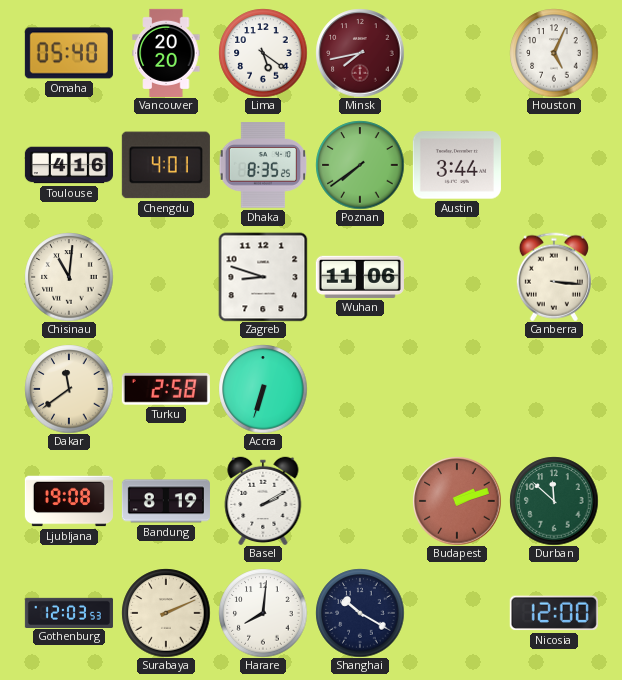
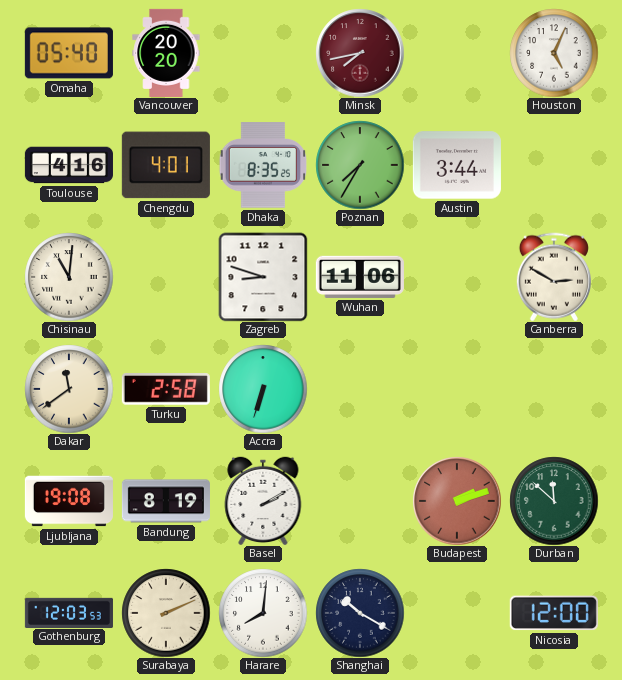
Lima: 5:21 -> none (263, 53)
Poznan: 7:39 -> 7:35 (360, 165)
Canberra: 3:16 -> 2:50 (554, 277)
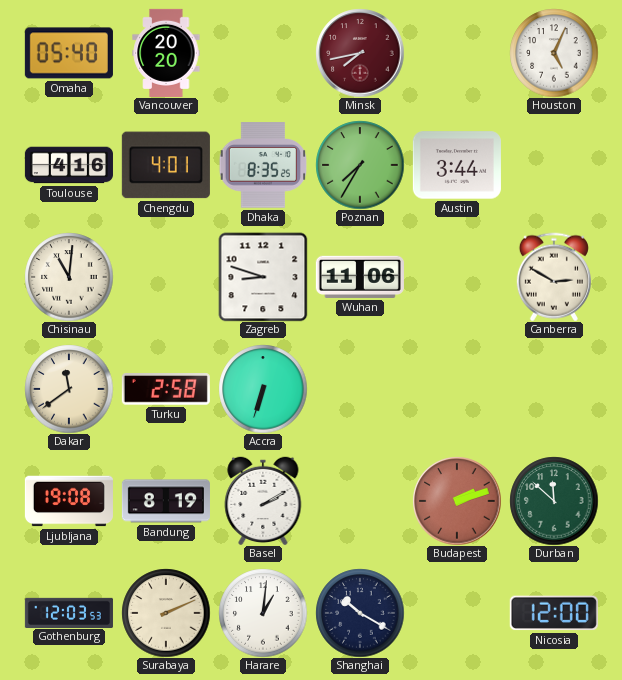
Harare: 8:01 -> 1:01 (263, 613)
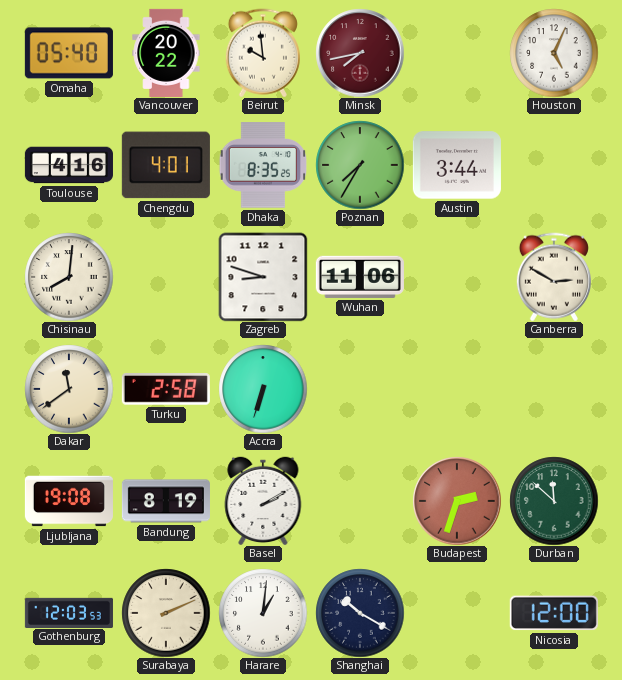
Vancouver: 20:20 -> 20:22 (166, 53)
Beirut: none -> 9:59 (263, 53)
Chisinau: 11:01 -> 8:01 (69, 277)
Budapest: 2:12 -> 2:33 (457, 501)
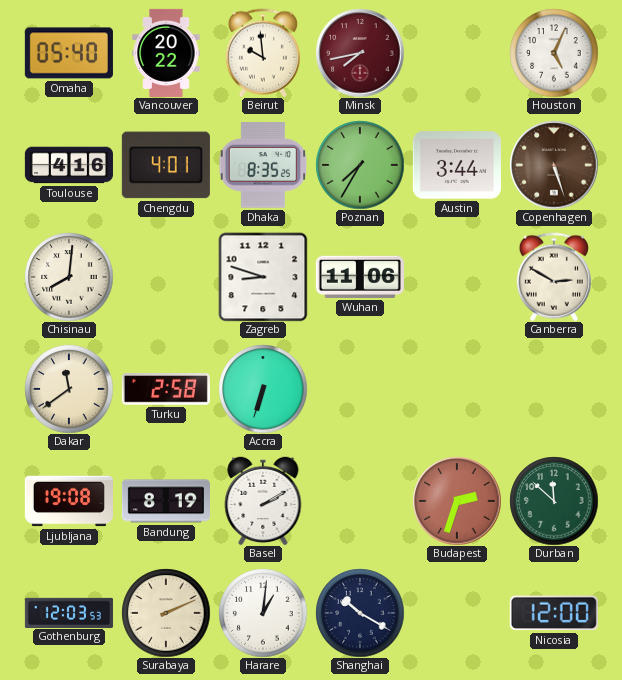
Copenhagen: none -> 5:27 (554, 165)
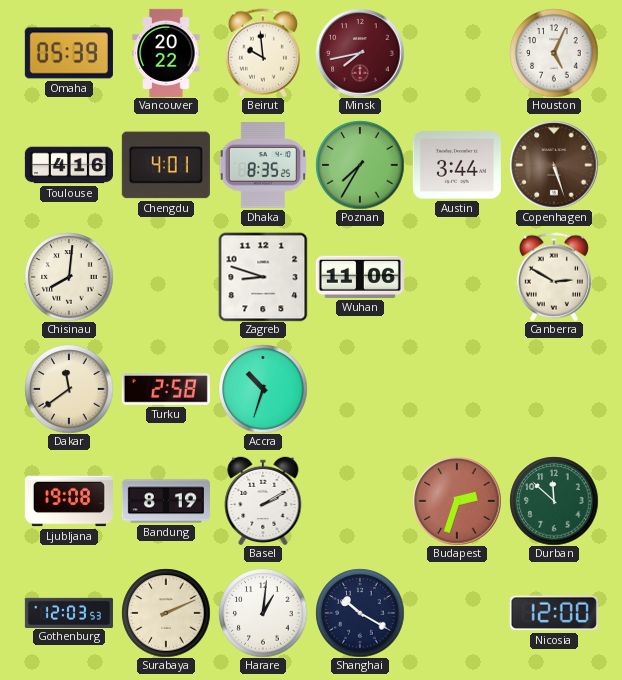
Omaha: 05:40 -> 05:39 (69, 53)
Accra: 6:33 -> 10:33 (263, 389)
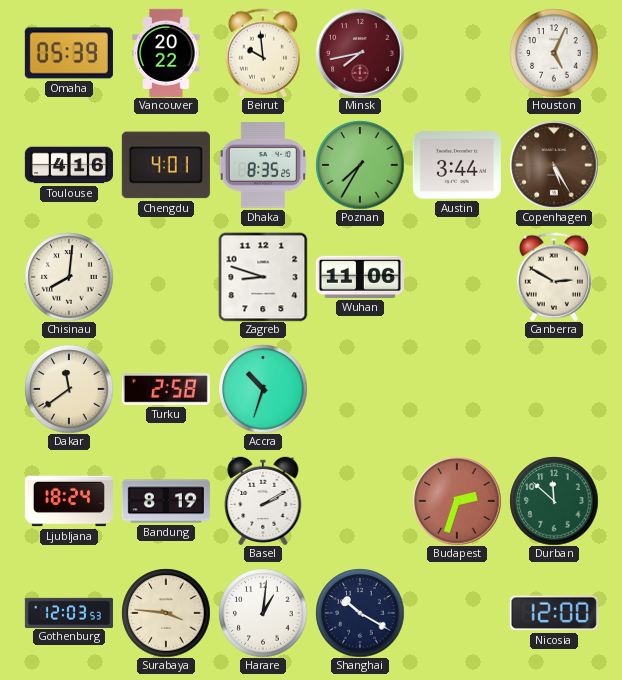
Copenhagen: 5:27 -> 5:25 (554, 165)
Ljubljana: 19:08 -> 18:24 (69, 501)
Surabaya: 2:11 -> 3:46 (166, 613)
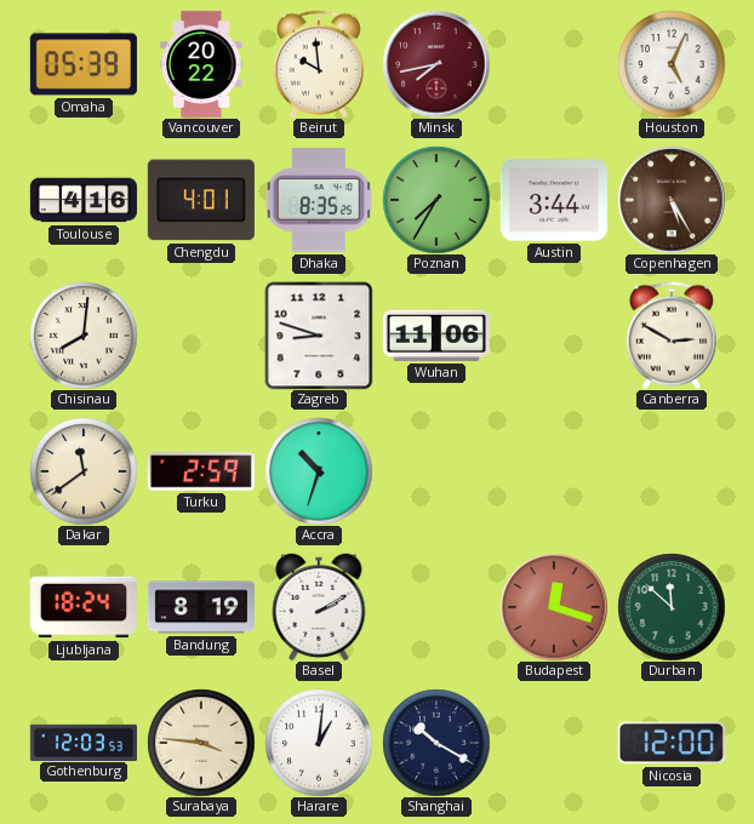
Turku: 2:58 -> 2:59 (201, 471)
Budapest: 2:33 -> 12:18 (554, 607)
